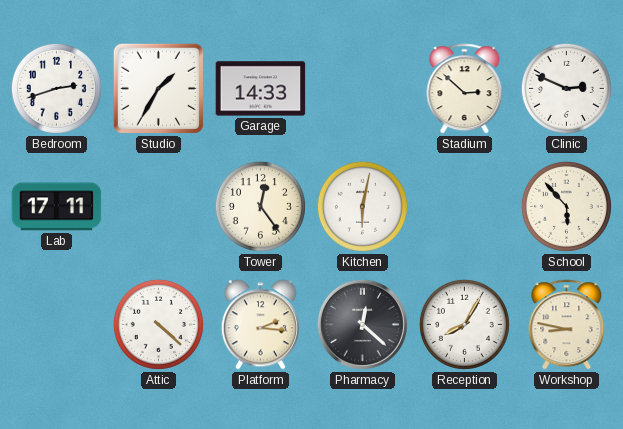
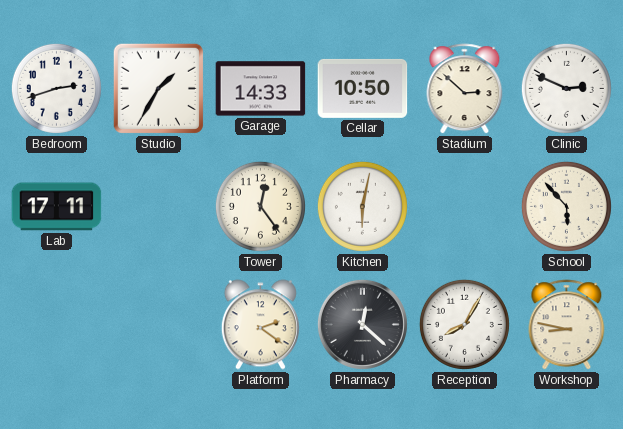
Cellar: none -> 10:50 (363, 88)
Attic: 4:22 -> none (158, 324)
Platform: 2:16 -> 2:21 (260, 325)
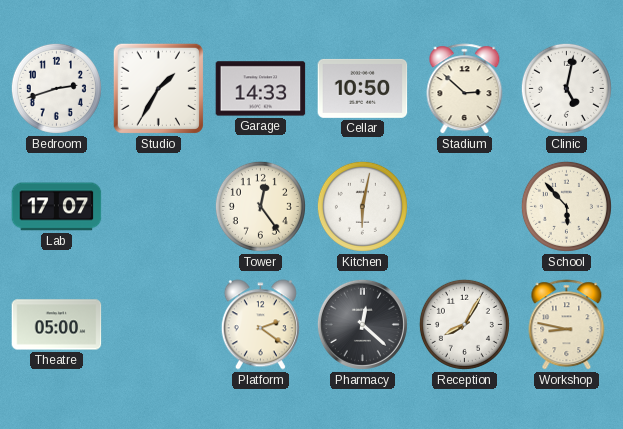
Clinic: 2:49 -> 5:02 (566, 88)
Lab: 17:11 -> 17:07 (57, 207)
Theatre: none -> 05:00 (57, 325)
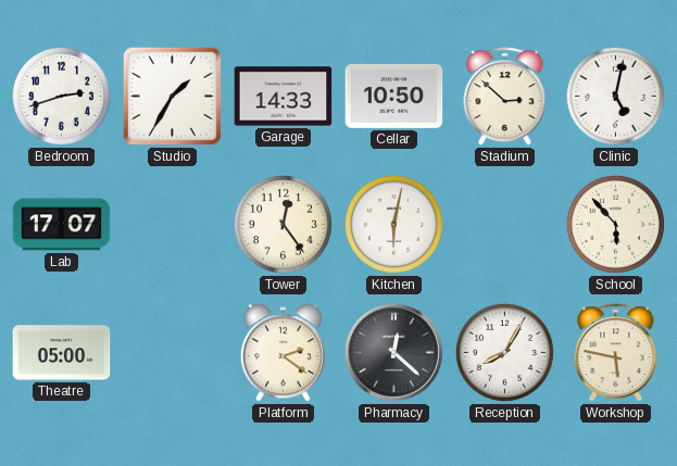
Workshop: 8:47 -> 5:47 (616, 353)
